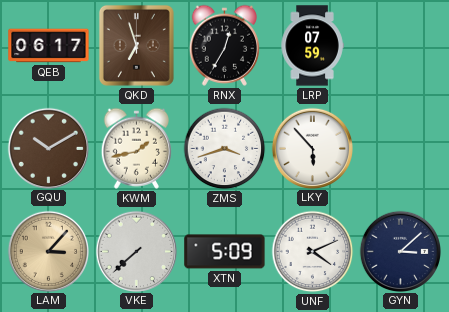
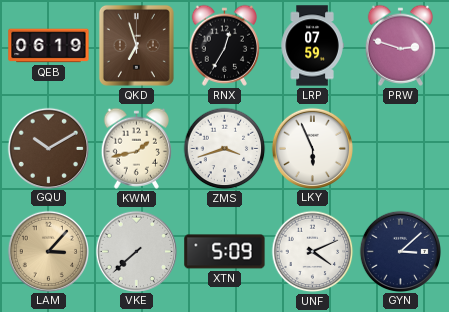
QEB: 06:17 -> 06:19 (49, 46)
PRW: none -> 2:48 (400, 45)
LKY: 5:53 -> 5:56 (312, 148)
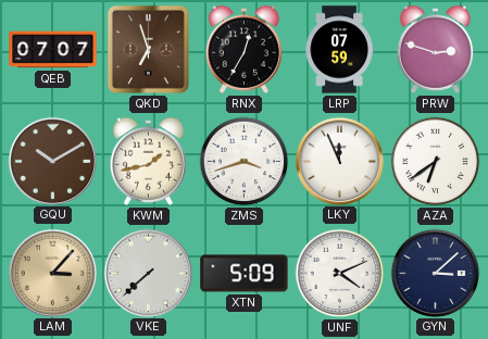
QEB: 06:19 -> 07:07 (53, 50)
LKY: 5:56 -> 11:56 (339, 161)
AZA: none -> 6:39 (436, 162)
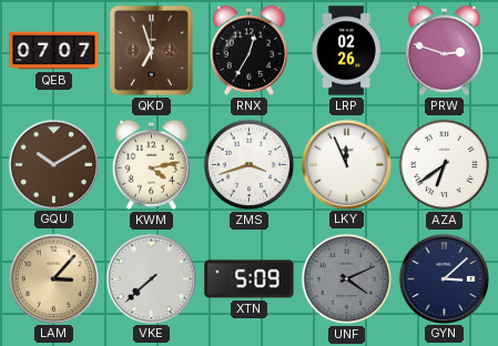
LRP: 07:59 -> 02:26 (346, 51)
KWM: 1:43 -> 4:13 (151, 164)
UNF dial: white -> grey (347, 279)
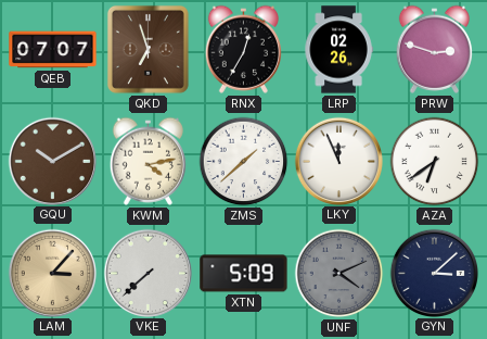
ZMS: 3:42 -> 1:38 (244, 162)
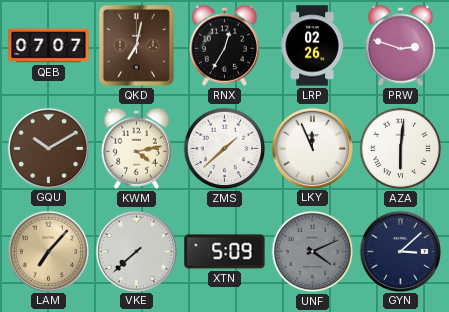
QKD: 6:57 -> 7:02 (136, 45)
AZA: 6:39 -> 6:01 (401, 149)
LAM: 3:07 -> 7:07 (48, 251)
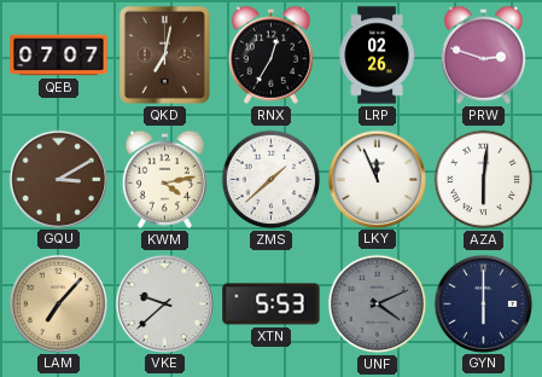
GQU: 10:10 -> 3:10 (58, 179)
VKE: 7:38 -> 9:38 (164, 303)
XTN: 5:09 -> 5:53 (272, 304)
GYN: 3:08 -> 6:00 (483, 303)
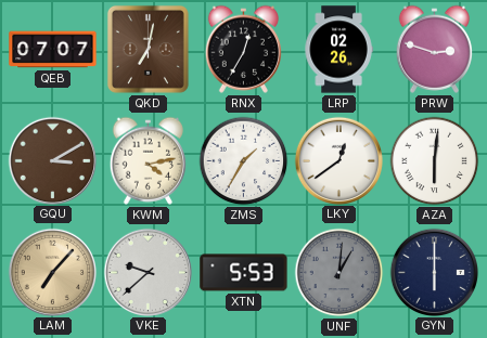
ZMS: 1:38 -> 1:35 (244, 161)
LKY: 11:56 -> 12:39 (338, 160)
UNF: 4:11 -> 1:01 (339, 273)
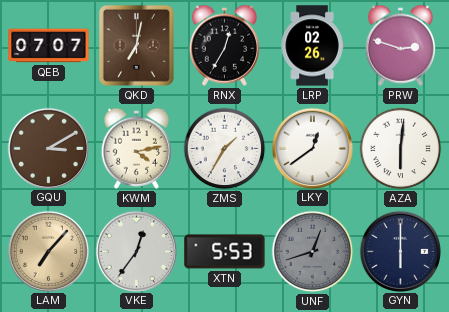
VKE: 9:38 -> 12:36 (136, 251)
UNF: 1:01 -> 12:42 (313, 252)
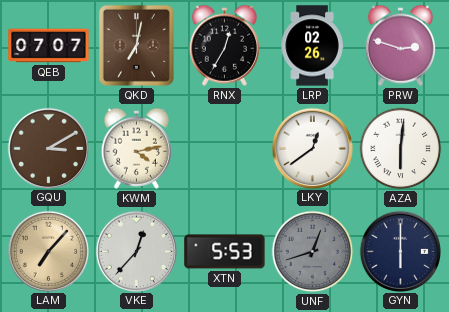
ZMS: 1:35 -> none (225, 149)
VKE: 12:36 -> 12:37 (136, 251)
